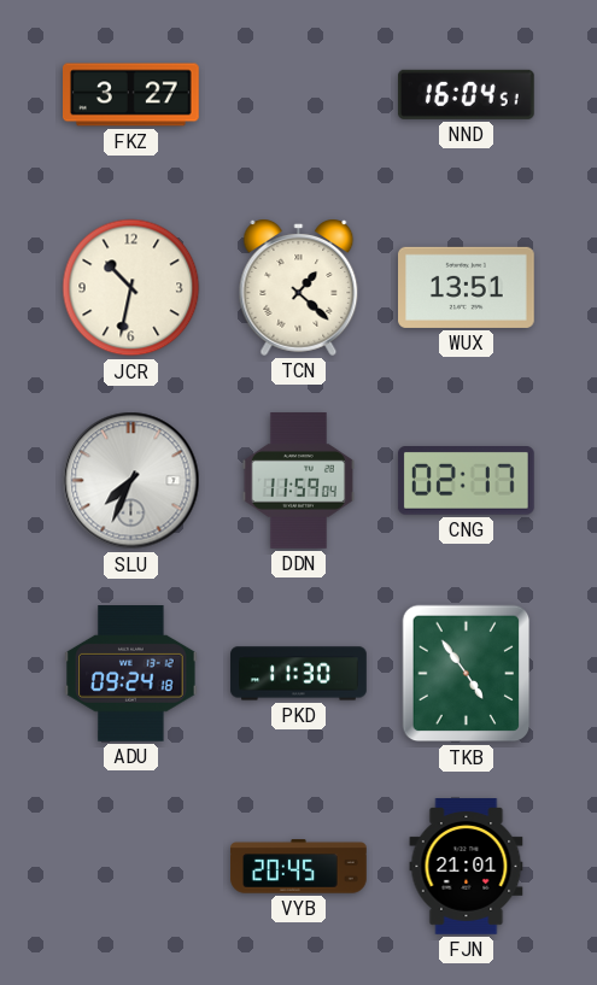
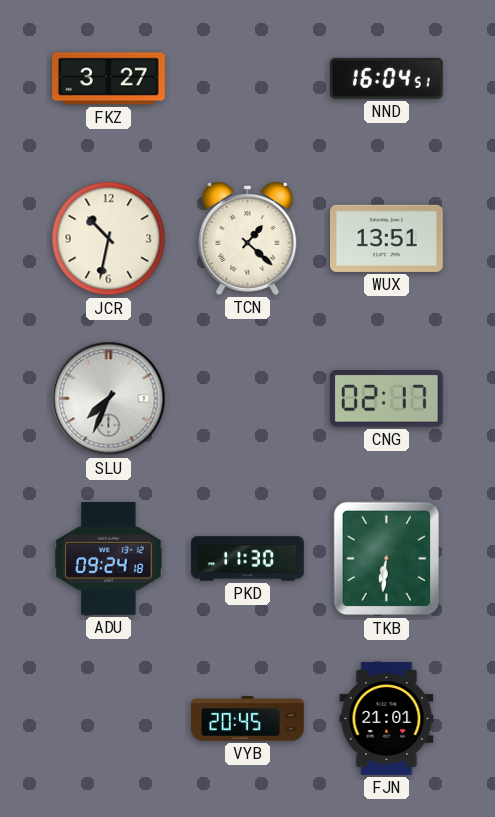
DDN: 11:59 -> none (298, 481)
TKB: 4:54 -> 6:31 (387, 559)
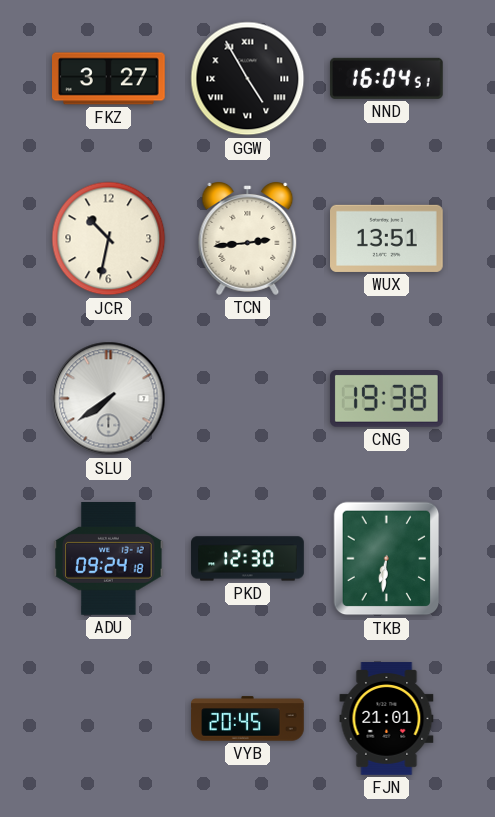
GGW: none -> 4:55 (248, 79)
TCN: 1:22 -> 2:44 (248, 239)
SLU: 7:34 -> 7:39 (109, 399)
CNG: 02:17 -> 19:38 (386, 399)
PKD: 11:30 -> 12:30 (248, 559)
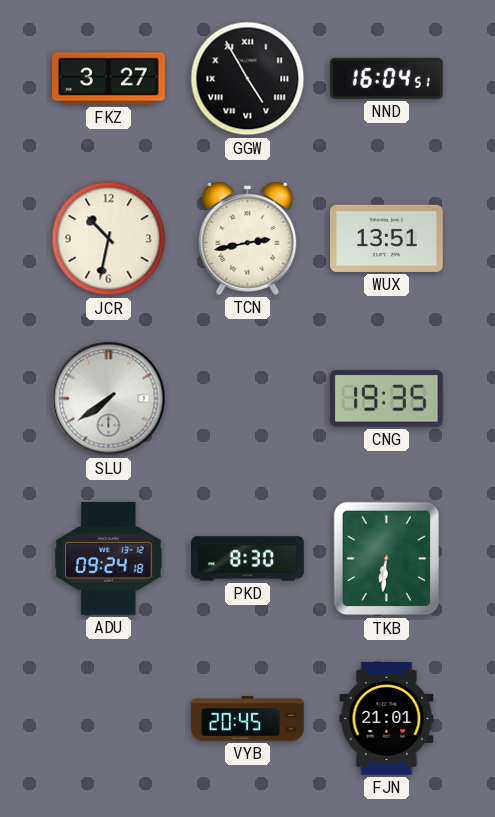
TCN: 2:44 -> 2:43 (248, 239)
CNG: 19:38 -> 19:35 (386, 399)
PKD: 12:30 -> 8:30 (248, 559)
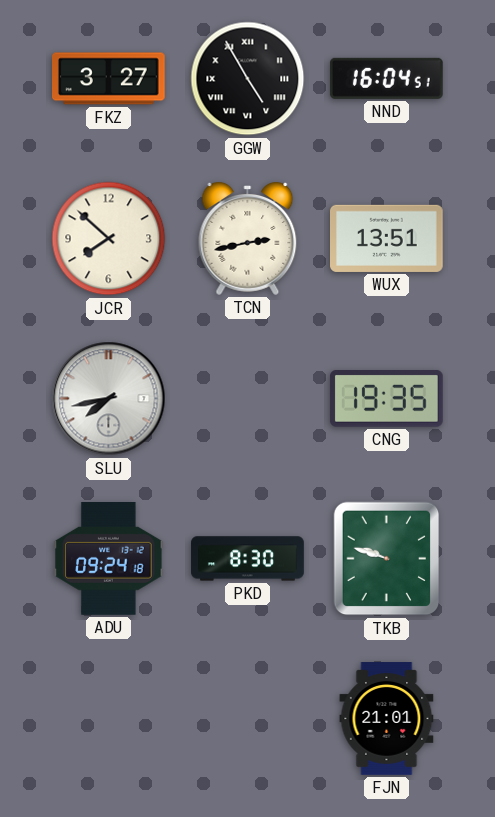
JCR: 10:32 -> 7:52 (109, 239)
SLU: 7:39 -> 7:43 (109, 399)
TKB: 6:31 -> 9:48 (387, 559)
VYB: 20:45 -> none (248, 719)
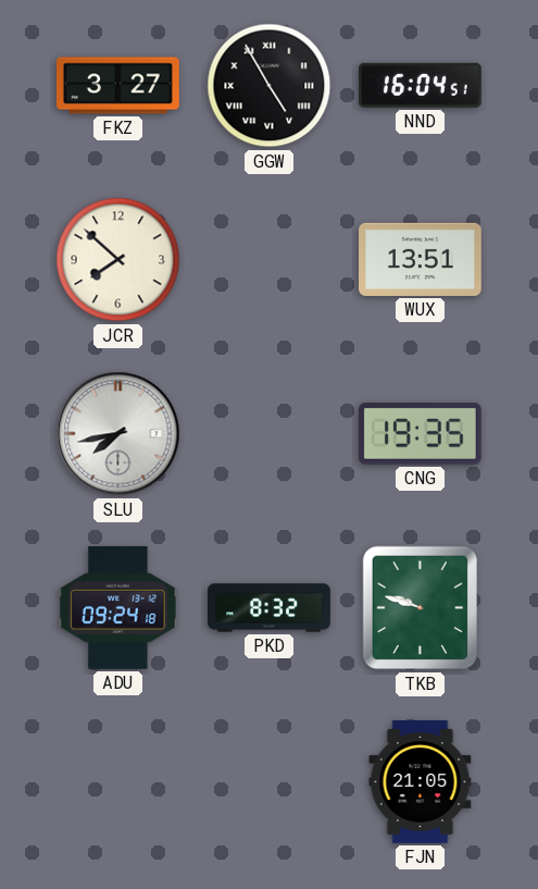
TCN: 2:43 -> none (248, 239)
PKD: 8:30 -> 8:32 (270, 608)
FJN: 21:01 -> 21:05 (421, 782)
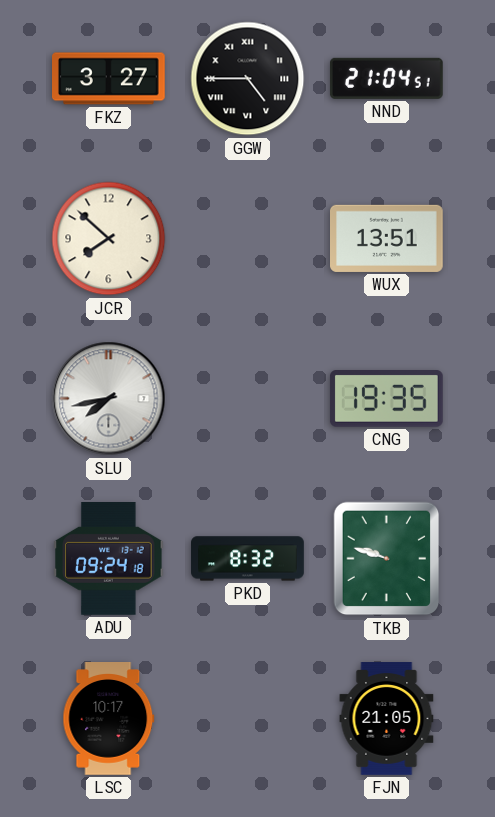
GGW: 4:55 -> 4:45 (248, 79)
NND: 16:04 -> 21:04 (386, 78)
LSC: none -> 10:17 (109, 719)
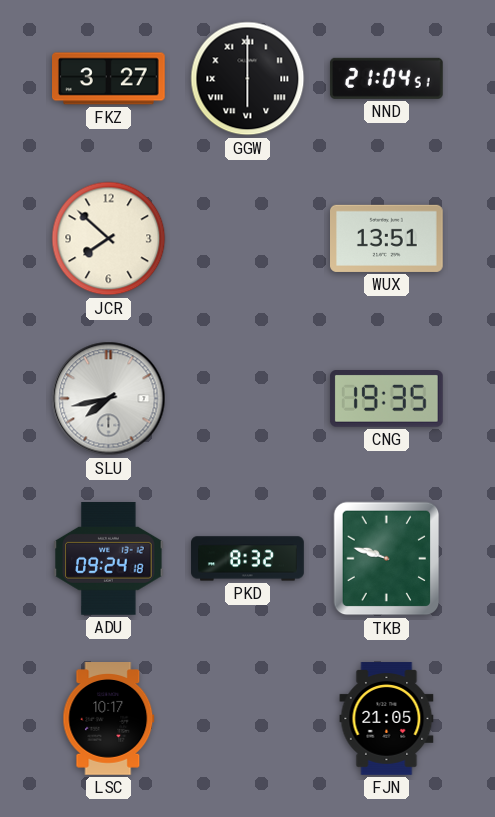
GGW: 4:45 -> 6:00 (248, 79)
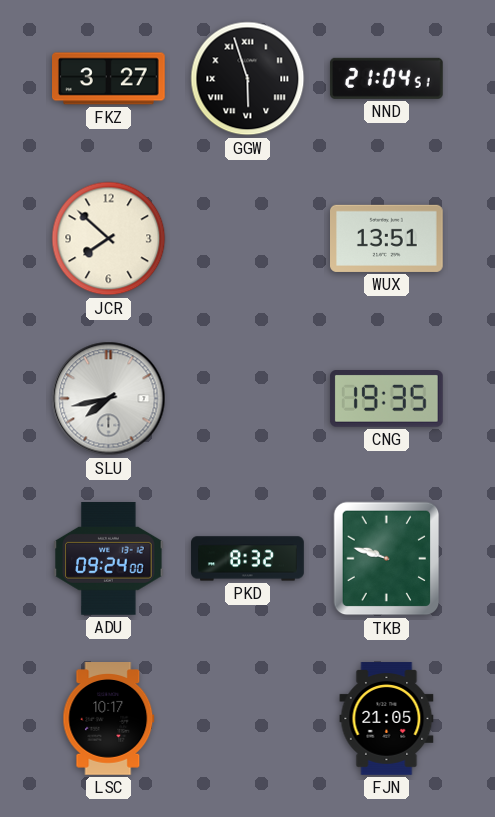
GGW: 6:00 -> 5:57 (248, 79)
ADU: 09:24:18 -> 09:24:00 (109, 559)
